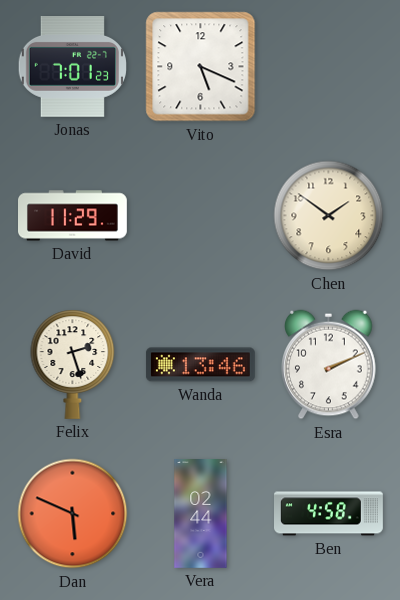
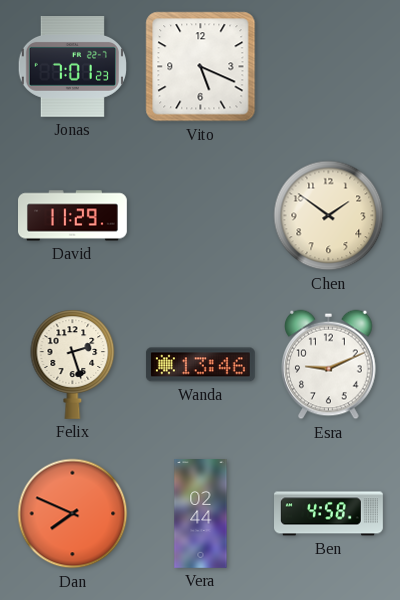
Esra: 2:11 -> 9:11 (329, 365)
Dan: 5:49 -> 7:49 (73, 514)
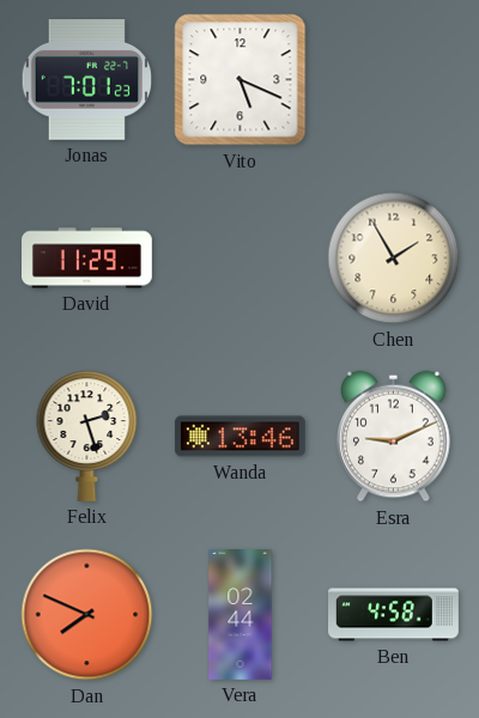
Chen: 1:51 -> 1:55 (394, 258)
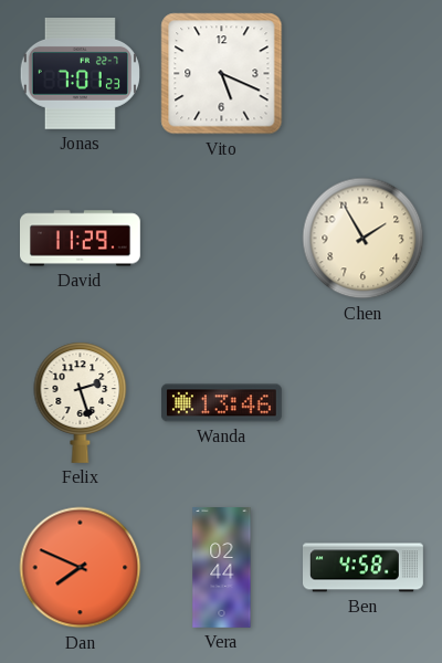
Esra: 9:11 -> none (394, 437)
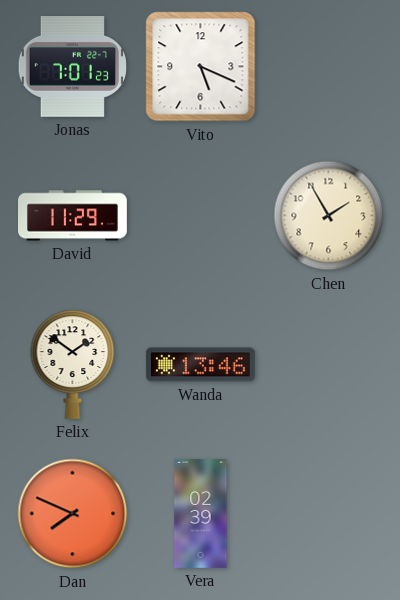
Felix: 2:27 -> 1:51 (73, 364)
Vera: 02:44 -> 02:39 (201, 514)
Ben: 4:58 -> none (364, 568)
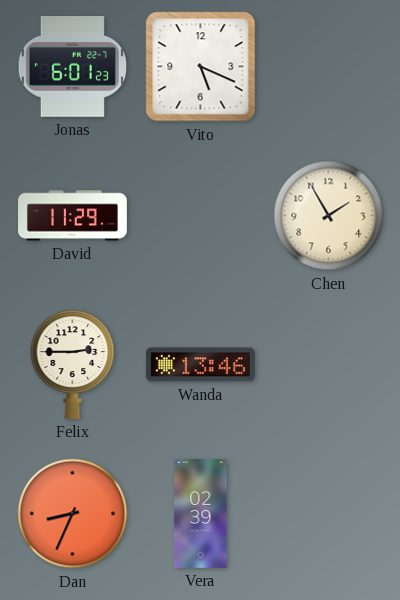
Jonas: 7:01 -> 6:01 (72, 67)
Felix: 1:51 -> 2:45 (73, 364)
Dan: 7:49 -> 8:34 (73, 514)
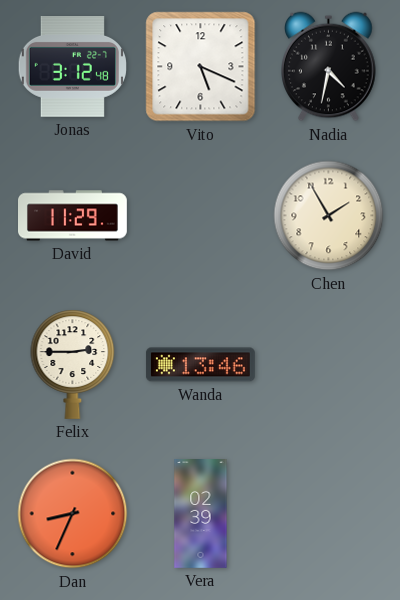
Jonas: 6:01 -> 3:12 (72, 67)
Nadia: none -> 4:32 (329, 67)
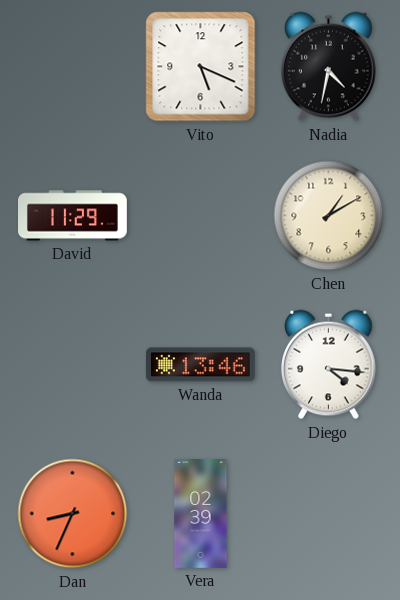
Jonas: 3:12 -> none (72, 67)
Chen: 1:55 -> 1:10 (329, 216)
Felix: 2:45 -> none (73, 364)
Diego: none -> 4:16 (329, 365)
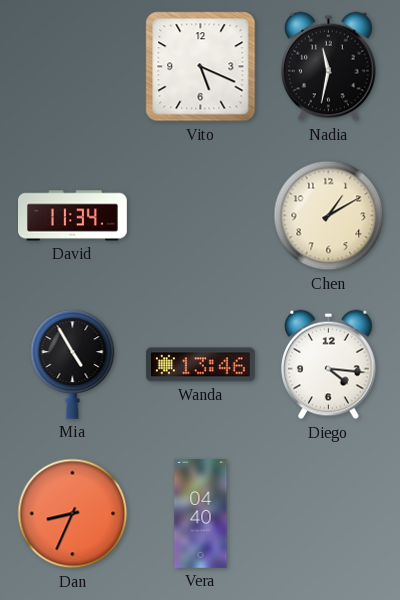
Nadia: 4:32 -> 11:32 (329, 67)
David: 11:29 -> 11:34 (73, 216)
Mia: none -> 4:55 (73, 364)
Vera: 02:39 -> 04:40 (201, 514)
